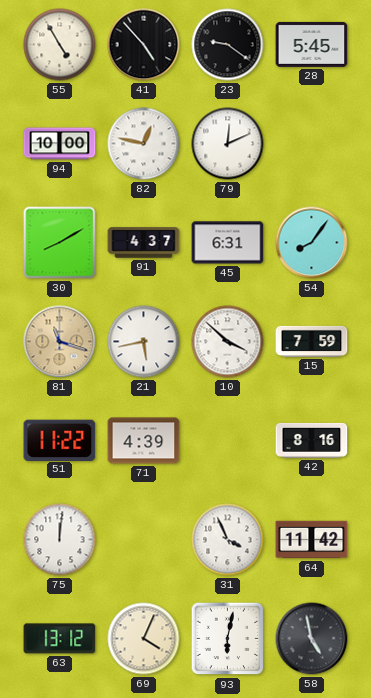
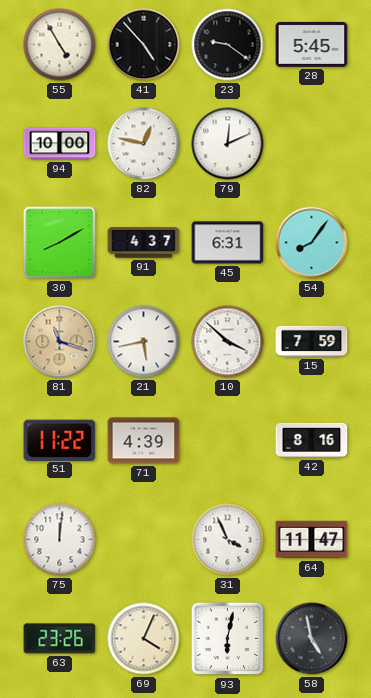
64: 11:42 -> 11:47 (312, 540)
63: 13:12 -> 23:26 (60, 639)
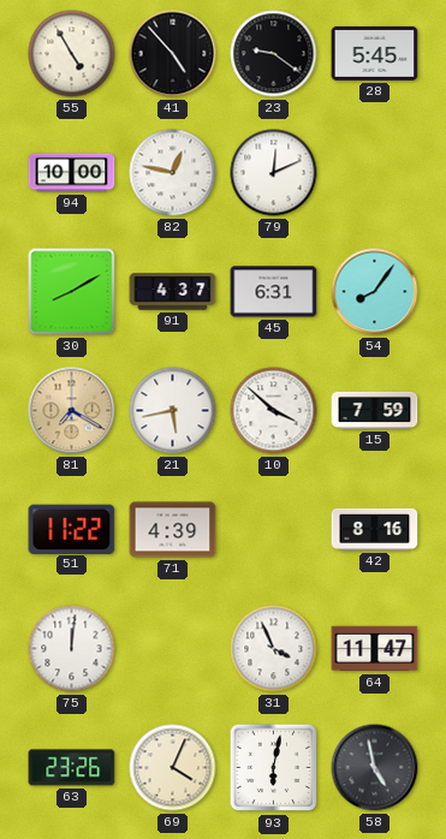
81: 11:18 -> 7:20 (72, 411)
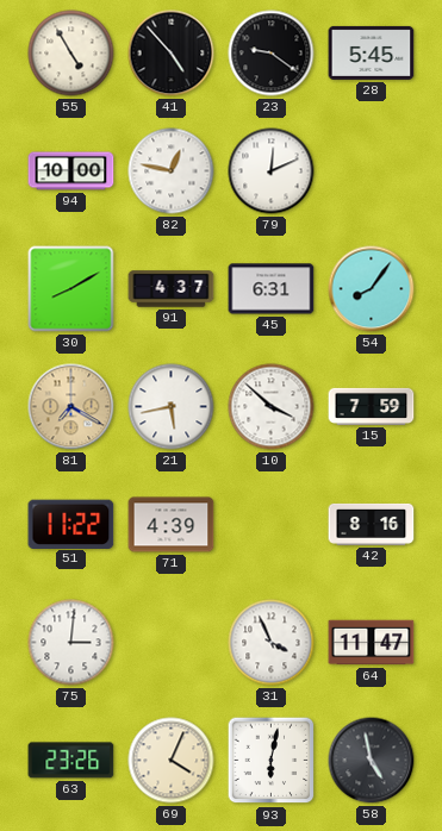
75: 12:01 -> 3:01 (71, 643)
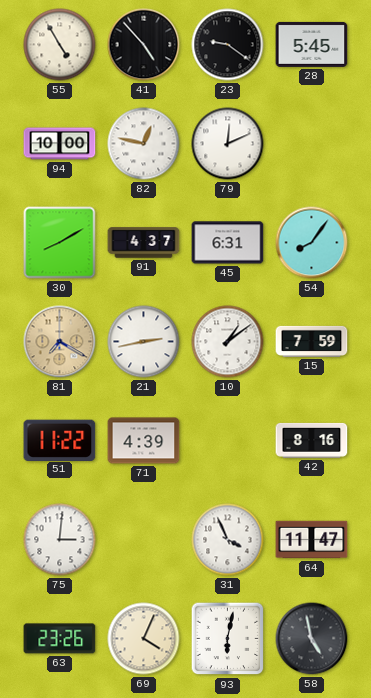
21: 5:43 -> 2:43 (144, 342)
10: 3:52 -> 1:09 (228, 342)
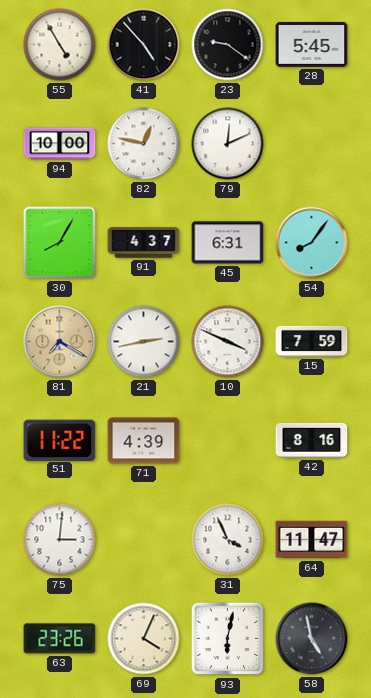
30: 8:10 -> 8:05 (60, 243)
10: 1:09 -> 3:49 (228, 342)
